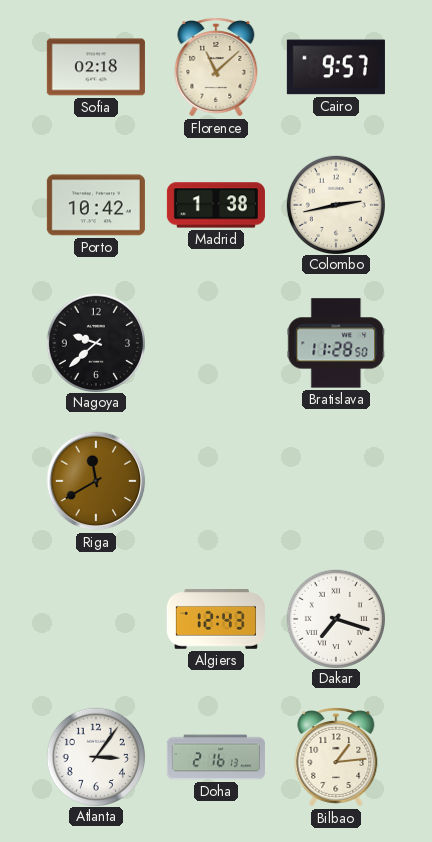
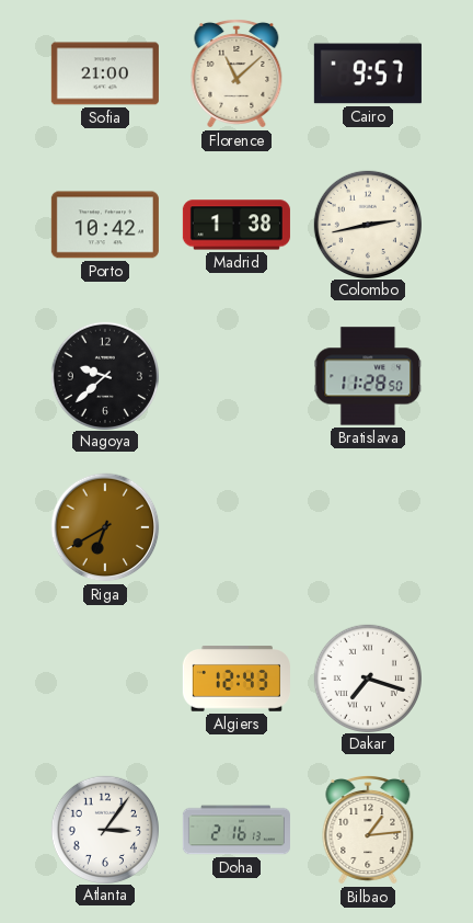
Sofia: 02:18 -> 21:00 (105, 73)
Riga: 11:40 -> 6:40 (105, 527)
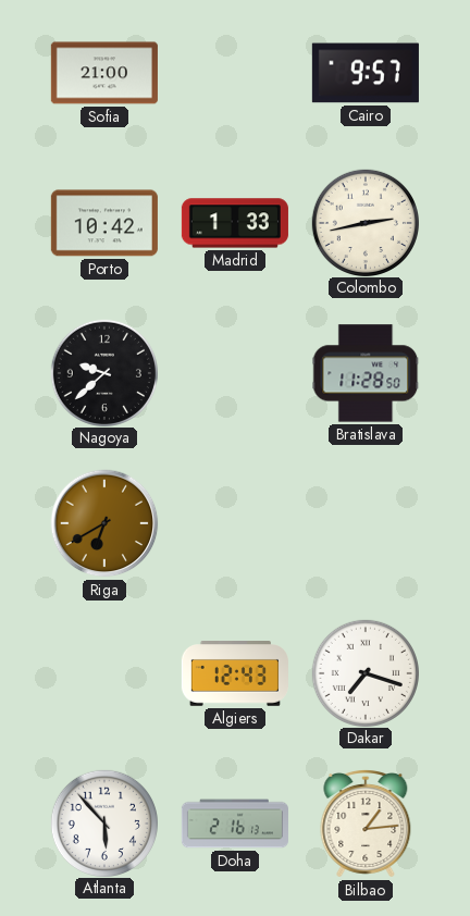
Florence: 11:08 -> none (236, 73)
Madrid: 1:38 -> 1:33 (235, 223)
Atlanta: 3:06 -> 5:53 (103, 822)
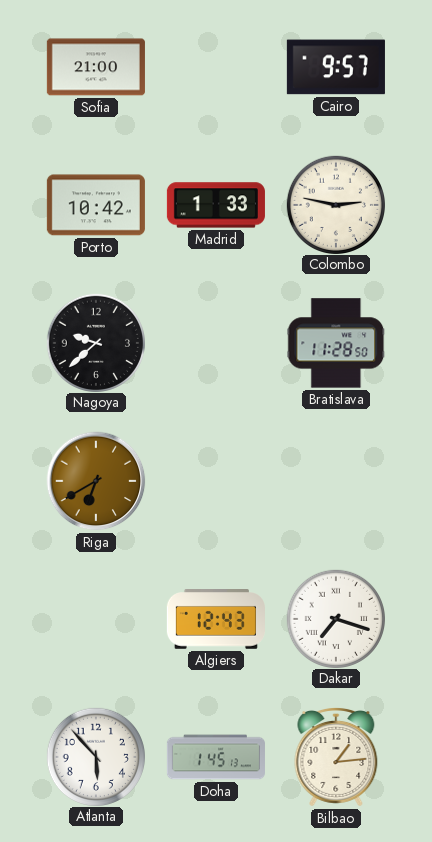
Colombo: 2:43 -> 2:47 (335, 204)
Doha: 2:16 -> 1:45 (216, 757)
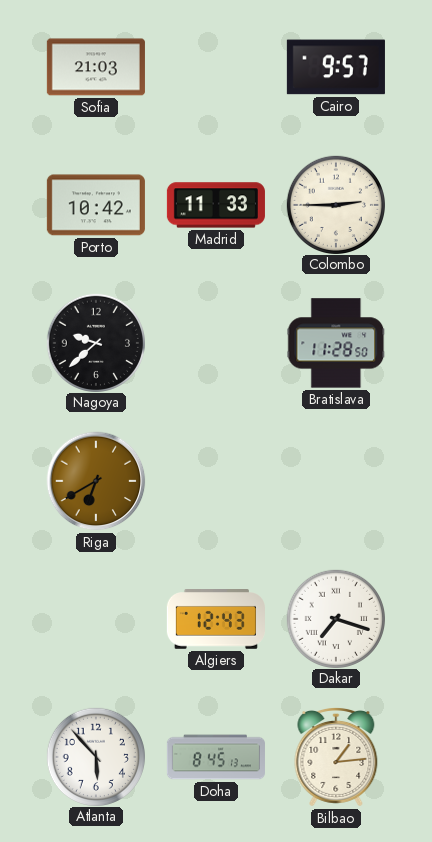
Sofia: 21:00 -> 21:03 (96, 67)
Madrid: 1:33 -> 11:33 (216, 205)
Colombo: 2:47 -> 2:45 (335, 204)
Doha: 1:45 -> 8:45 (216, 757)
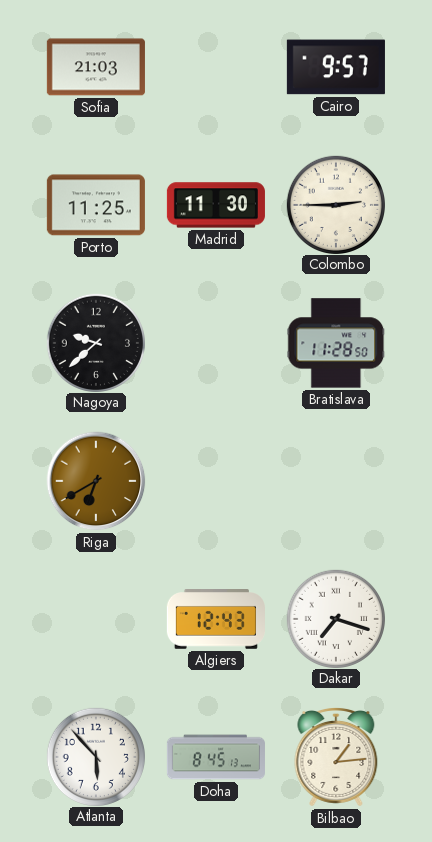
Porto: 10:42 -> 11:25 (96, 205)
Madrid: 11:33 -> 11:30 (216, 205)
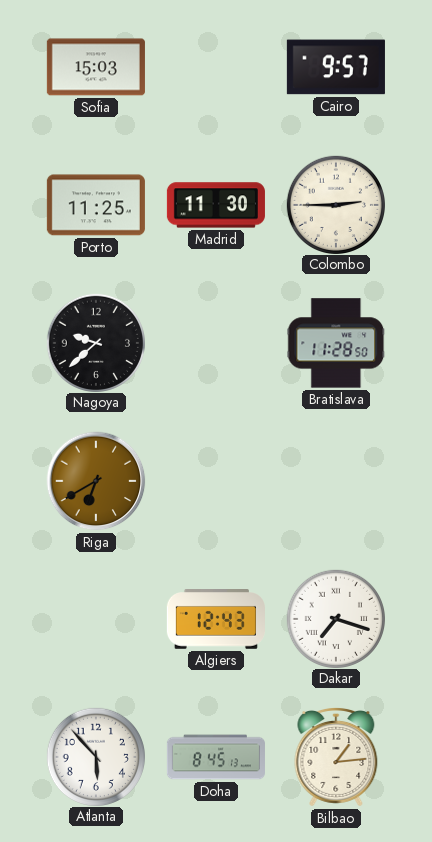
Sofia: 21:03 -> 15:03 (96, 67)
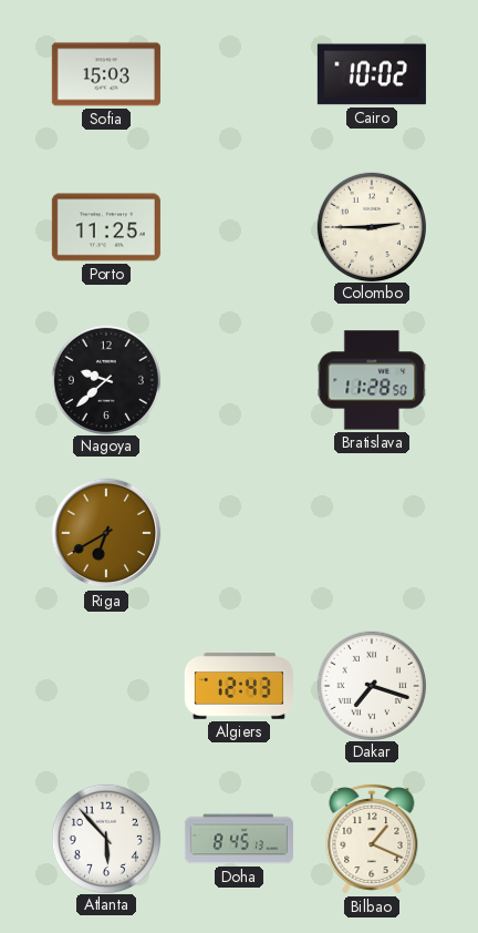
Cairo: 9:57 -> 10:02 (372, 74)
Madrid: 11:30 -> none (216, 205)
Bilbao: 1:14 -> 1:19 (372, 839)
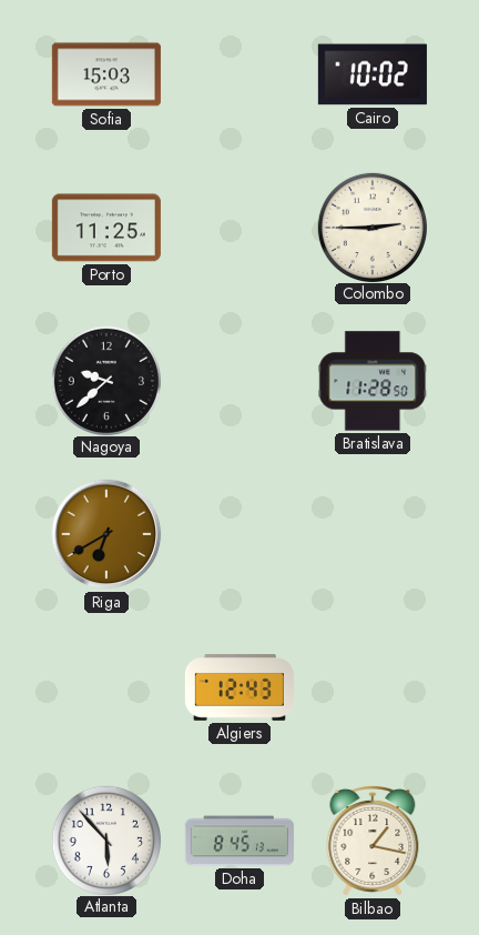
Dakar: 7:18 -> none (371, 685)
Bilbao: 1:19 -> 1:17 (373, 841)
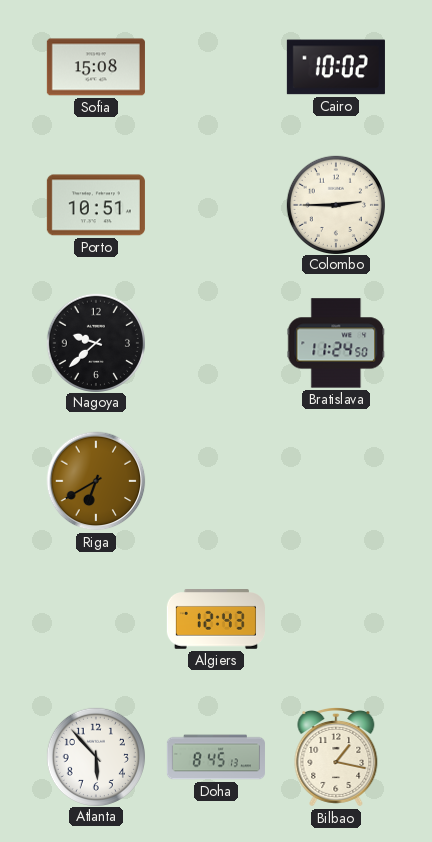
Sofia: 15:03 -> 15:08 (96, 67)
Porto: 11:25 -> 10:51 (96, 205)
Bratislava: 11:28 -> 11:24 (336, 343)
